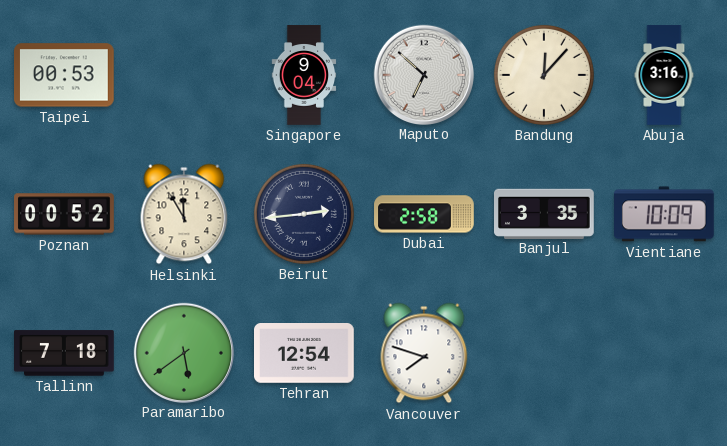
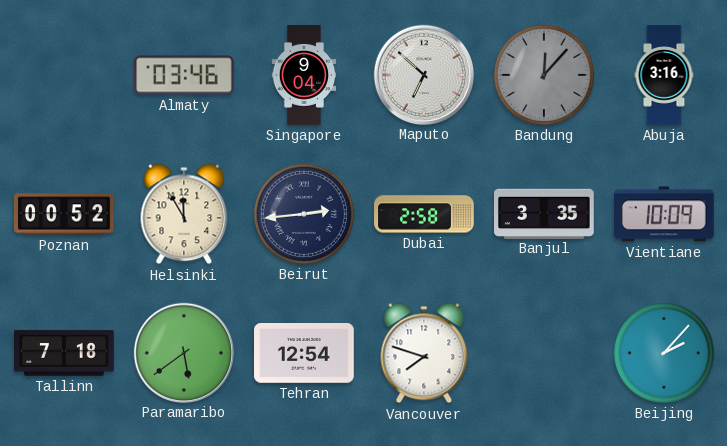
Taipei: 00:53 -> none (65, 75)
Almaty: none -> 03:46 (185, 75)
Bandung dial: cream -> grey (544, 75)
Beijing: none -> 2:07 (664, 353)
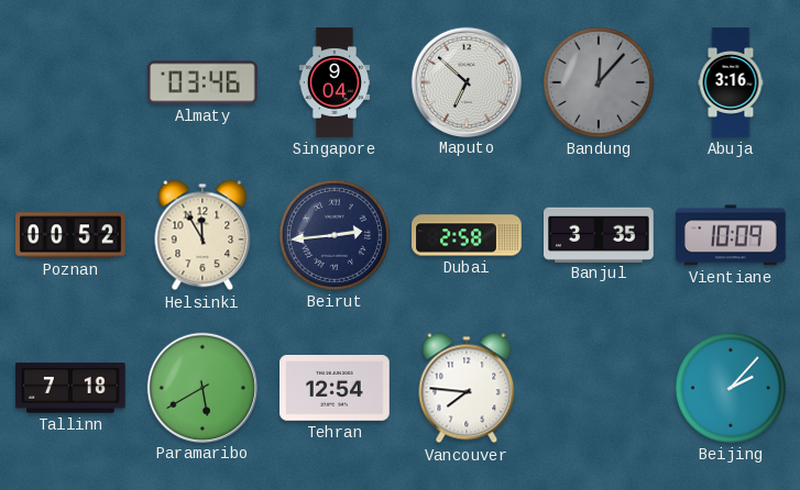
Paramaribo: 5:39 -> 5:40 (201, 387)
Vancouver: 7:48 -> 7:46 (467, 388)
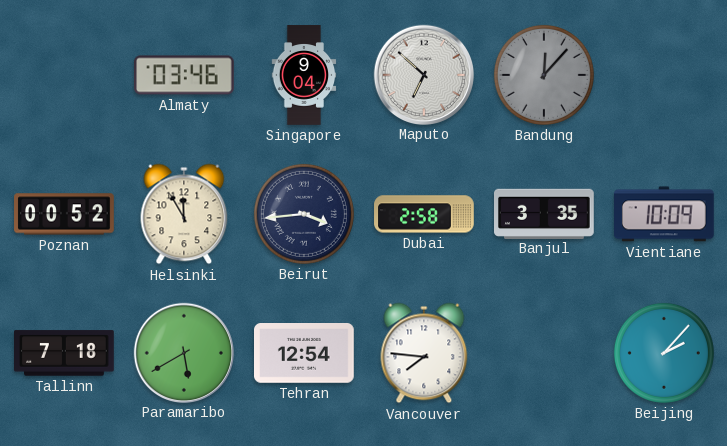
Abuja: 3:16 -> none (731, 82)
Beirut: 2:44 -> 3:44 (304, 214)
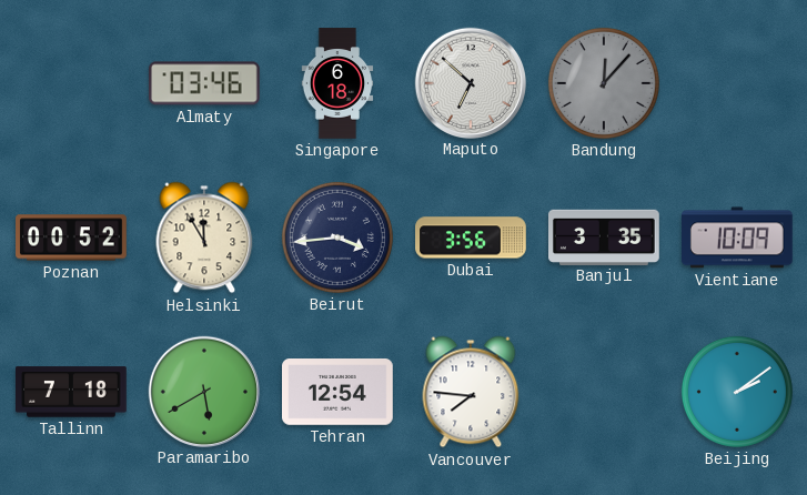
Singapore: 9:04 -> 6:18 (337, 83)
Dubai: 2:58 -> 3:56 (471, 238)
Beijing: 2:07 -> 2:09 (737, 392)
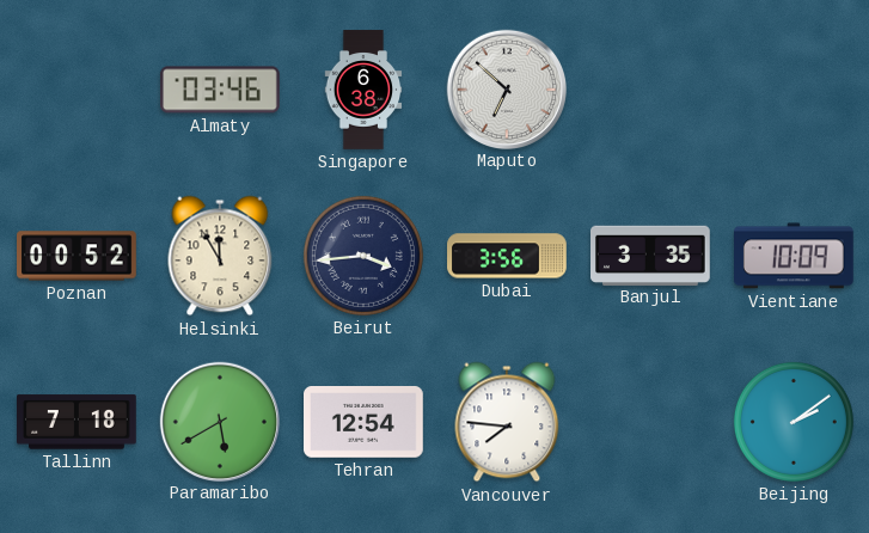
Singapore: 6:18 -> 6:38 (363, 90)
Bandung: 12:07 -> none (604, 83)
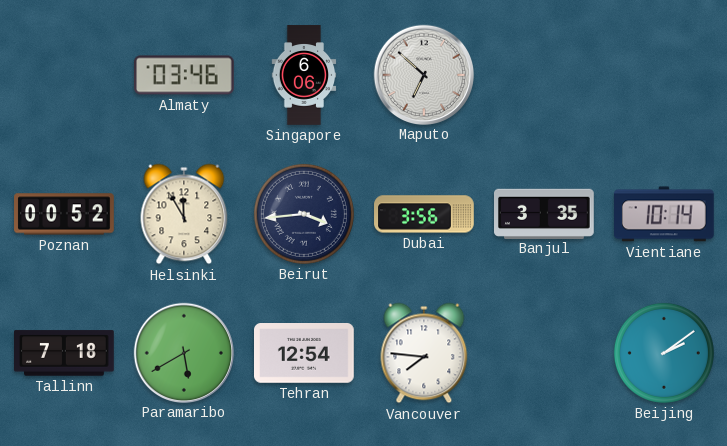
Singapore: 6:38 -> 6:06 (304, 75)
Vientiane: 10:09 -> 10:14 (665, 214)
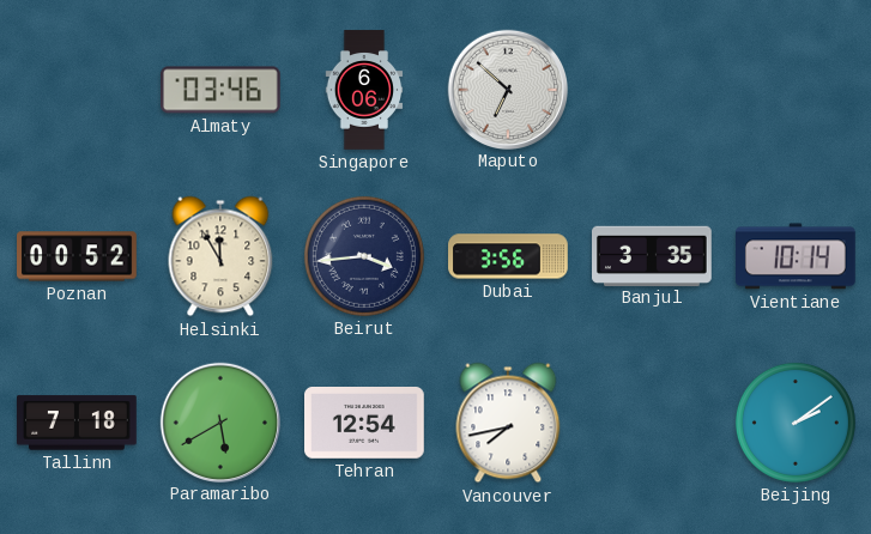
Vancouver: 7:46 -> 7:43 (508, 423)
